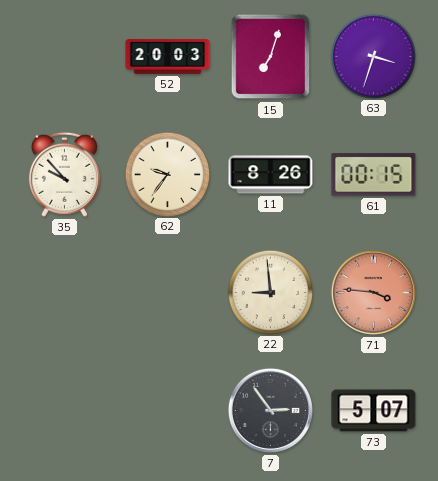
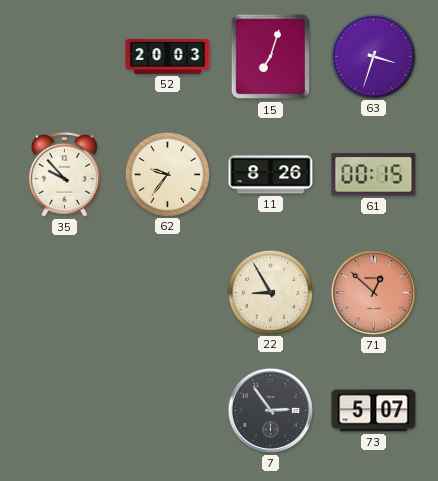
22: 8:59 -> 8:55 (270, 292)
71: 3:46 -> 12:52 (373, 292)
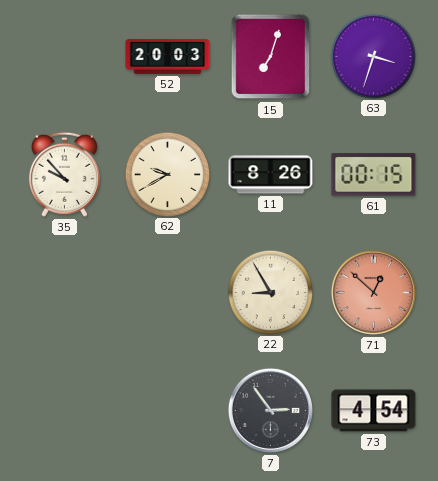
62: 9:36 -> 9:40 (167, 174)
73: 5:07 -> 4:54 (374, 411)
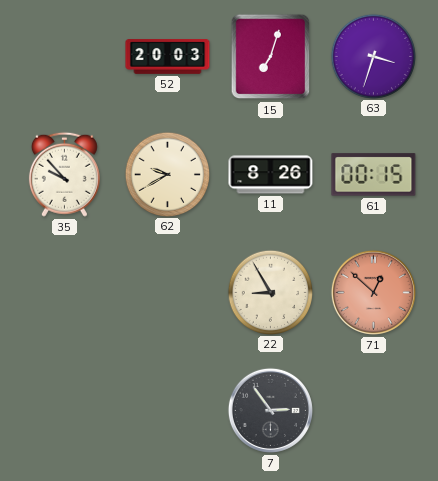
73: 4:54 -> none (374, 411)
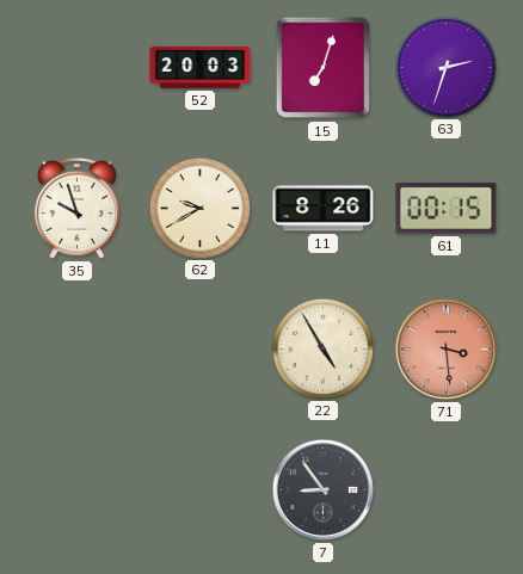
63: 3:33 -> 2:33 (445, 67)
35: 9:53 -> 9:57 (76, 208)
22: 8:55 -> 4:55 (322, 348)
71: 12:52 -> 3:29 (445, 348)
7: 2:54 -> 8:54 (322, 489)
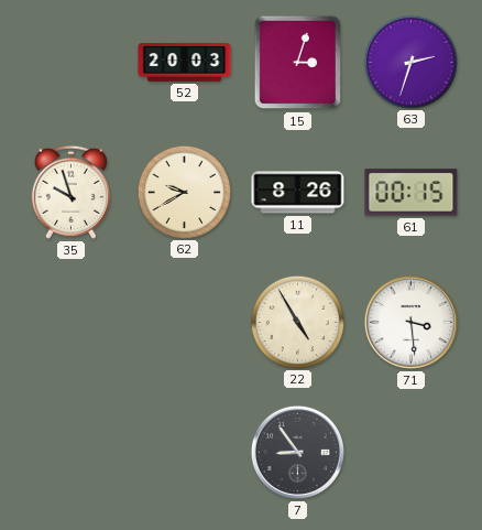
15: 7:03 -> 3:03 (298, 63)
71 dial: salmon -> white (410, 322)
